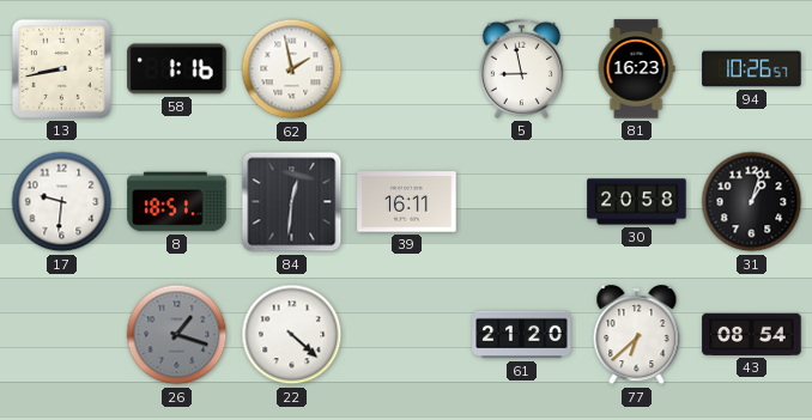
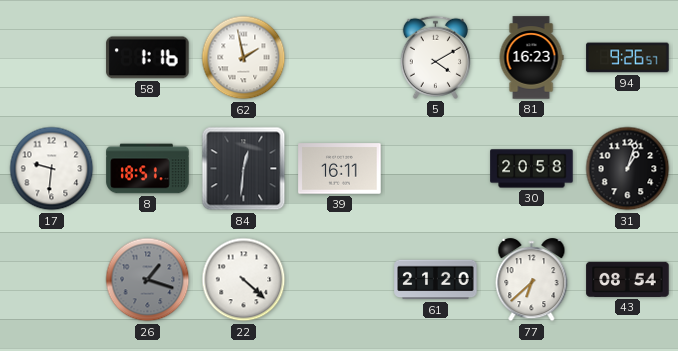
13: 8:43 -> none (61, 68)
5: 8:58 -> 4:10 (435, 57)
94: 10:26 -> 9:26 (628, 58)
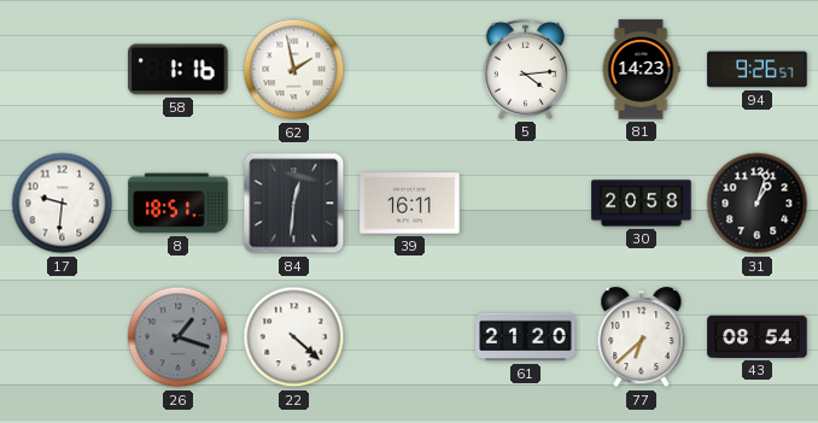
5: 4:10 -> 4:14 (525, 69)
81: 16:23 -> 14:23 (641, 70)
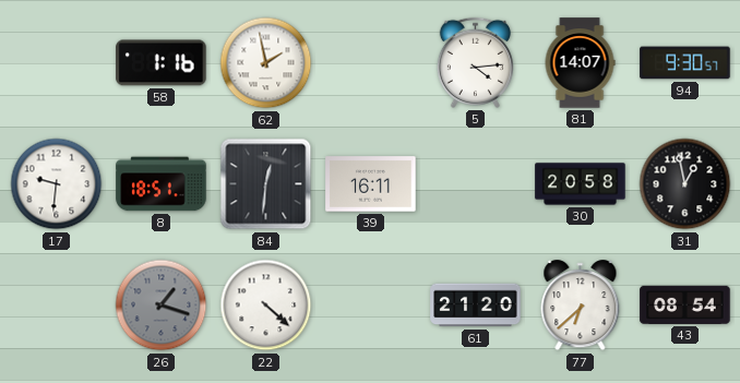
81: 14:23 -> 14:07 (580, 63)
94: 9:26 -> 9:30 (685, 63)
31: 1:03 -> 12:58 (685, 184)
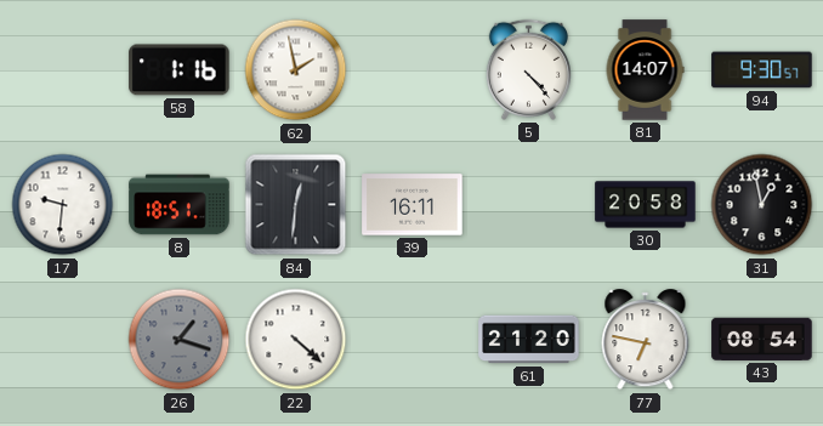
5: 4:14 -> 4:23 (528, 69)
77: 6:38 -> 6:47 (646, 340)
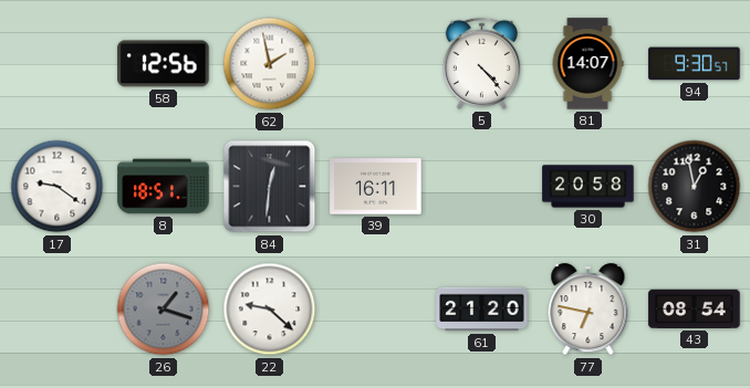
58: 1:16 -> 12:56 (164, 64)
17: 9:31 -> 9:21 (58, 187)
22: 4:22 -> 9:22 (270, 310)
